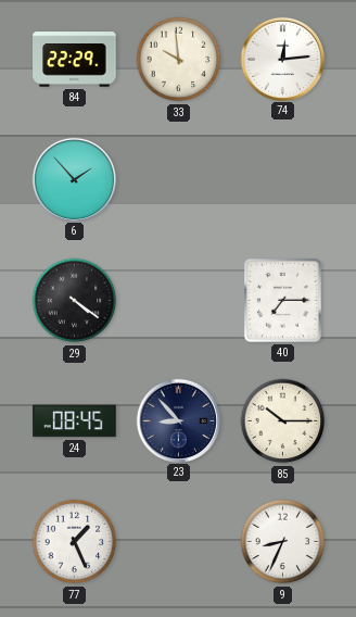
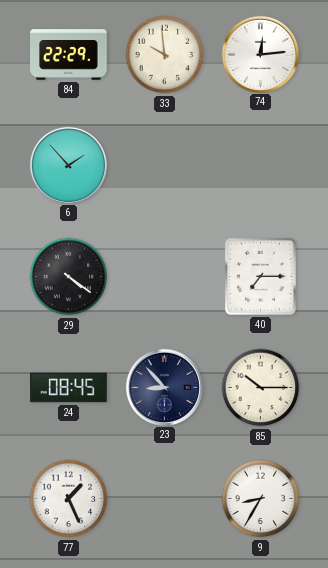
9: 8:34 -> 8:35 (261, 499)
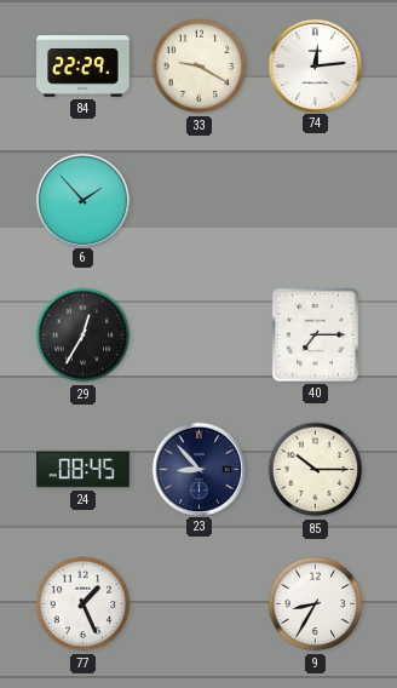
33: 9:59 -> 9:20 (200, 67)
29: 4:21 -> 12:35 (84, 336)
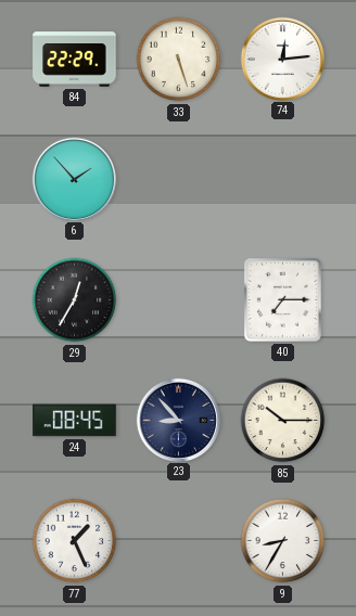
33: 9:20 -> 5:27 (179, 60)
